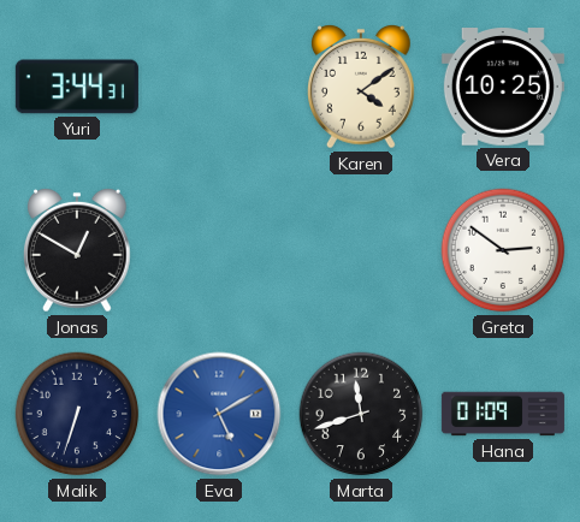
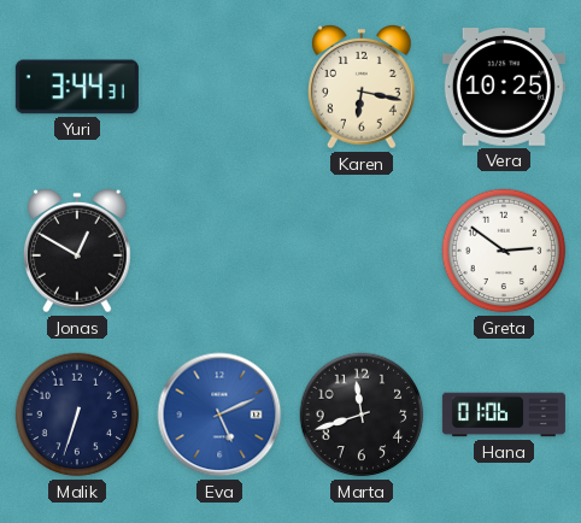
Karen: 4:09 -> 6:17 (363, 87)
Eva: 5:10 -> 5:11 (219, 415)
Hana: 01:09 -> 01:06 (504, 415)
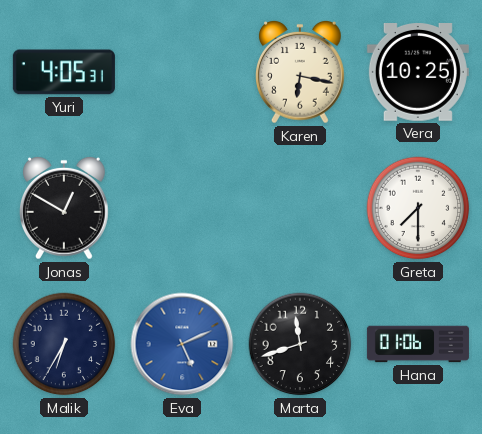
Yuri: 3:44 -> 4:05 (64, 72)
Greta: 2:51 -> 7:30 (418, 208)
Malik: 6:33 -> 6:35 (64, 344)
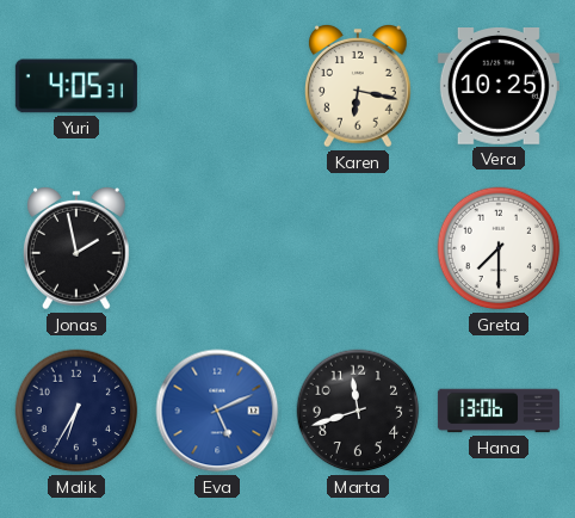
Jonas: 12:50 -> 1:58 (78, 248)
Hana: 01:06 -> 13:06 (499, 411)
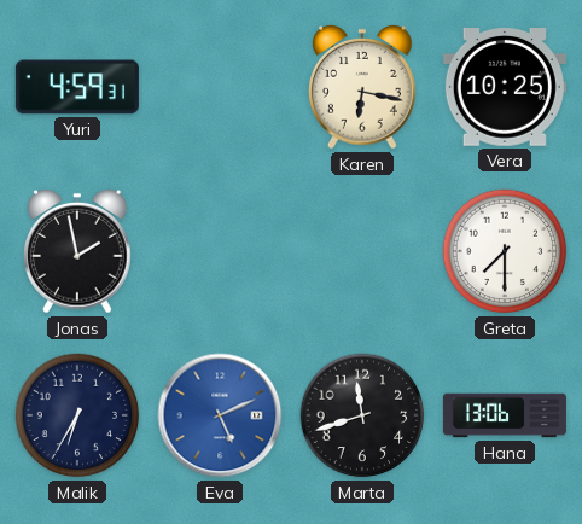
Yuri: 4:05 -> 4:59 (77, 87)
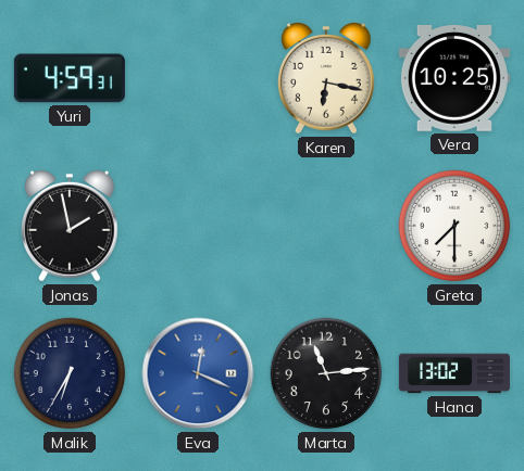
Eva: 5:11 -> 12:19 (198, 373)
Marta: 11:42 -> 11:14 (326, 373)
Hana: 13:06 -> 13:02 (454, 373)
